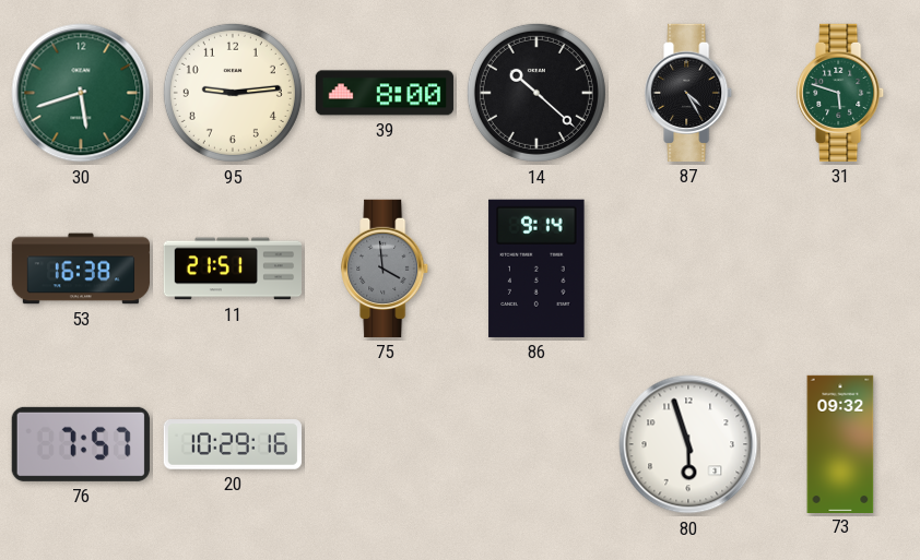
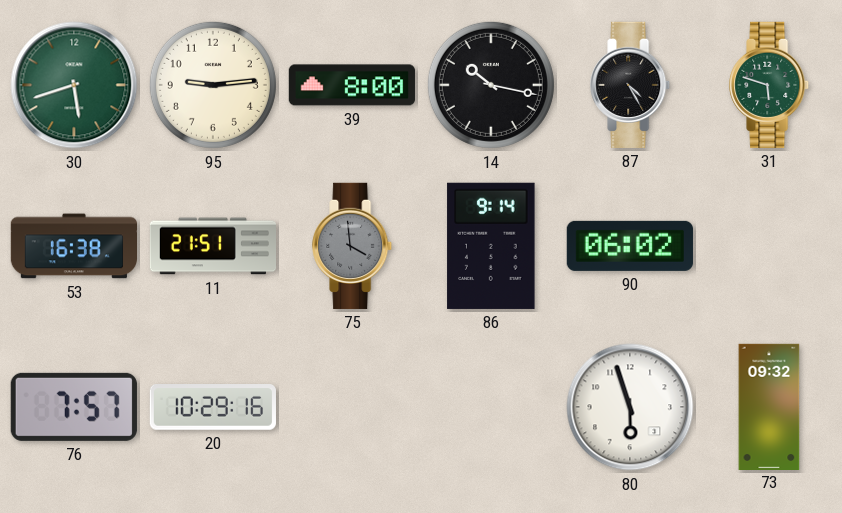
14: 10:22 -> 10:17 (491, 85)
90: none -> 06:02 (630, 246)
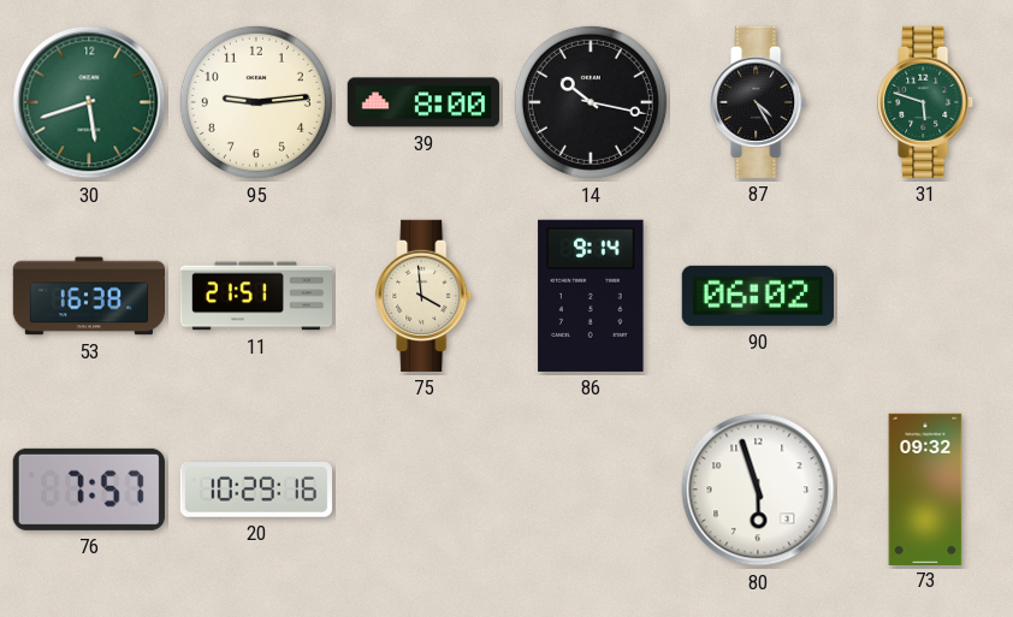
75 dial: grey -> cream (425, 296)
